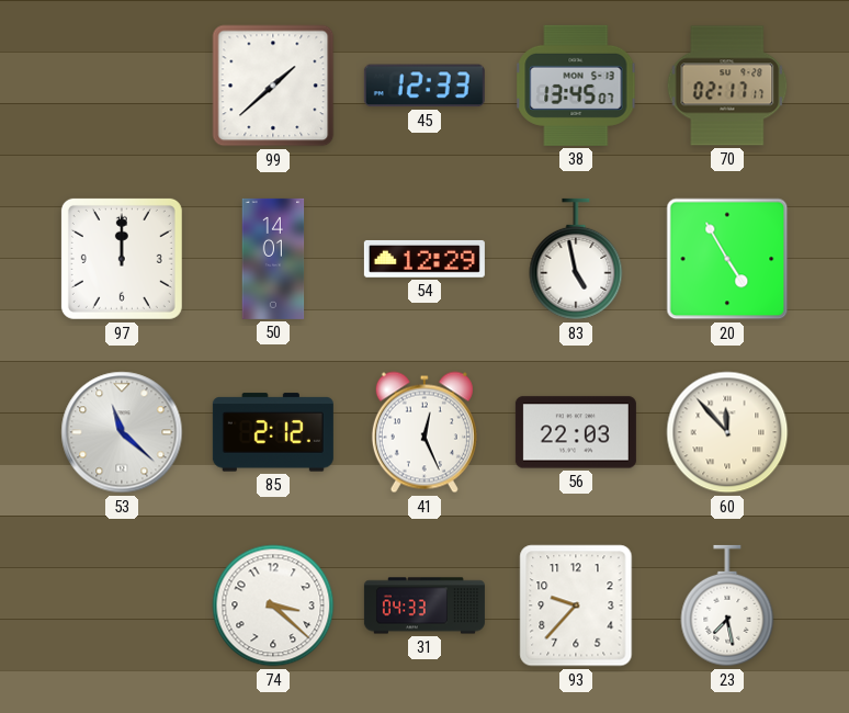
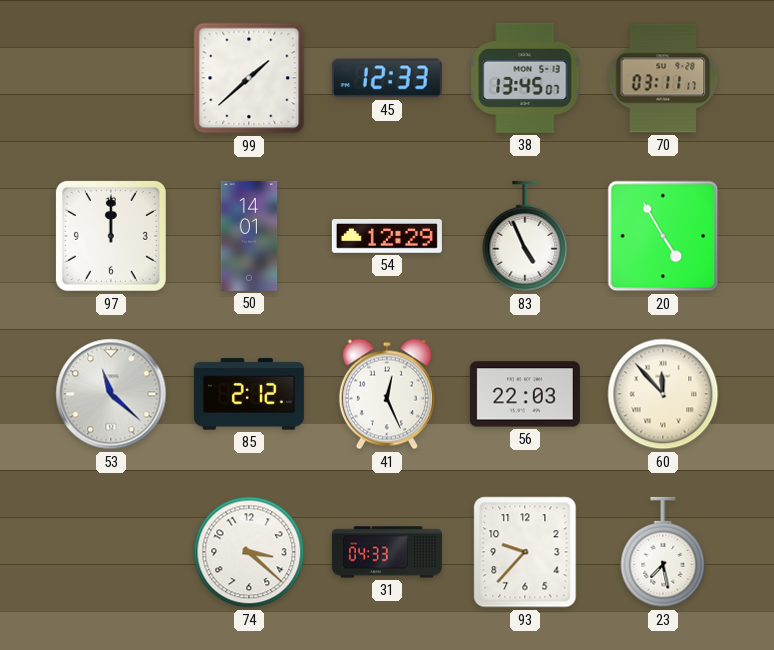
70: 02:17 -> 03:11 (663, 78)
83: 4:58 -> 4:56 (525, 236)
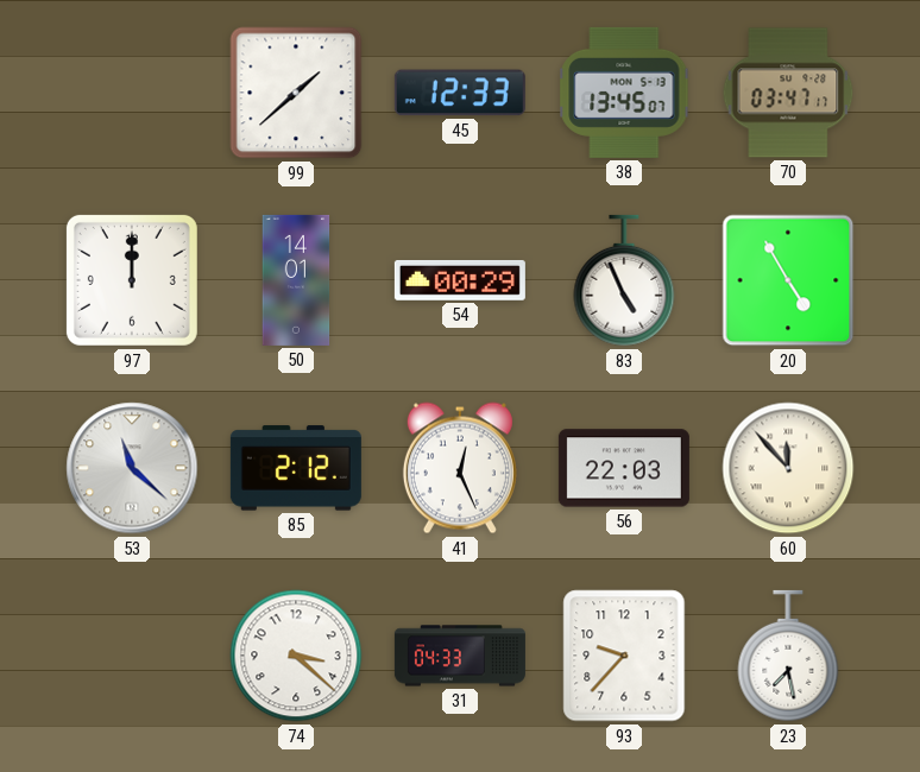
70: 03:11 -> 03:47 (788, 93)
54: 12:29 -> 00:29 (460, 280)
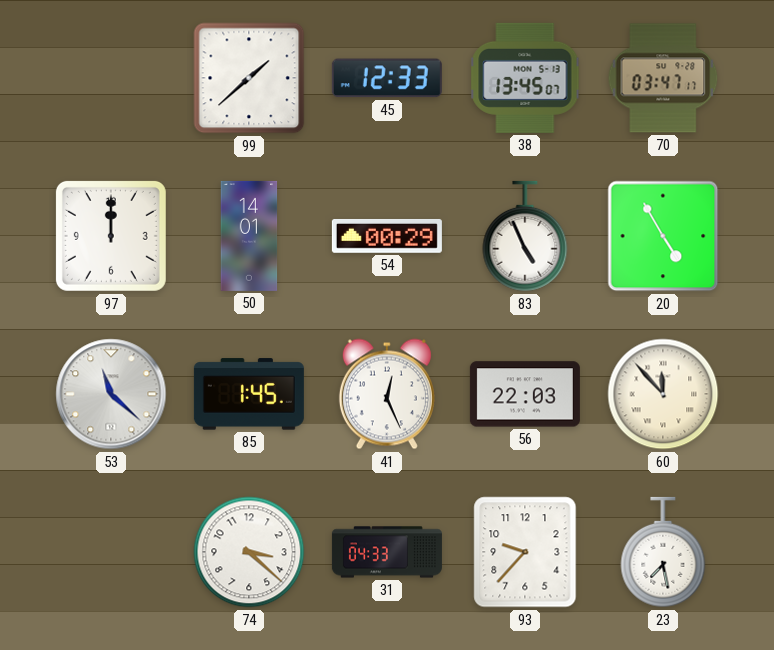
85: 2:12 -> 1:45 (249, 394)
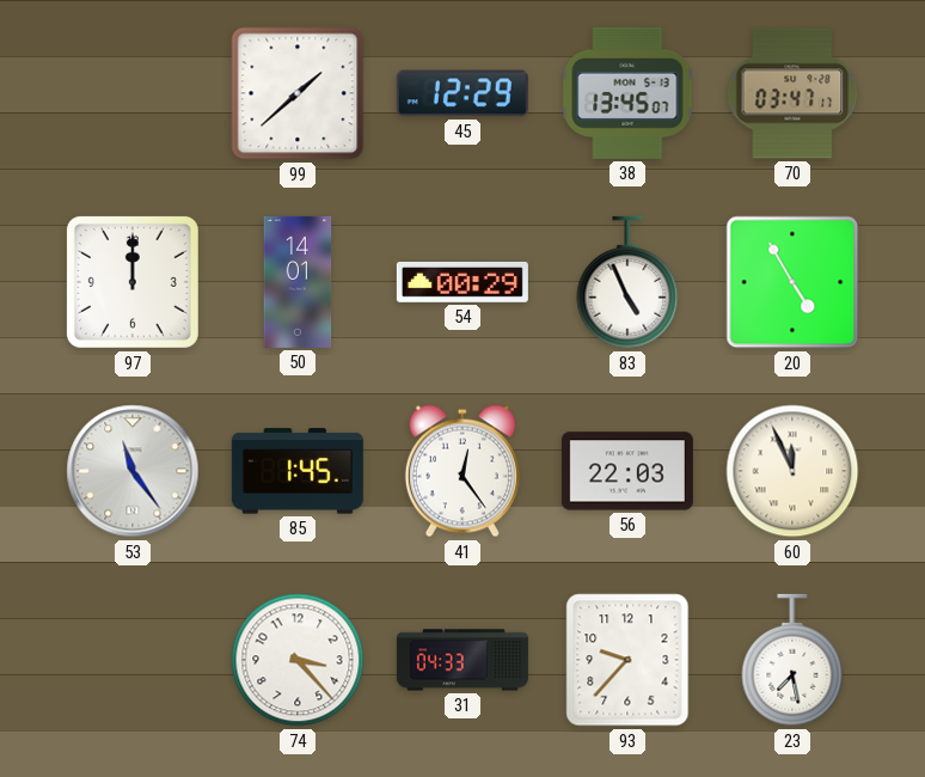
45: 12:33 -> 12:29 (462, 93)
53: 11:22 -> 11:24 (133, 471)
41: 12:26 -> 12:24 (462, 471)
60: 11:53 -> 11:56 (792, 471)
74: 3:22 -> 3:23 (298, 660)
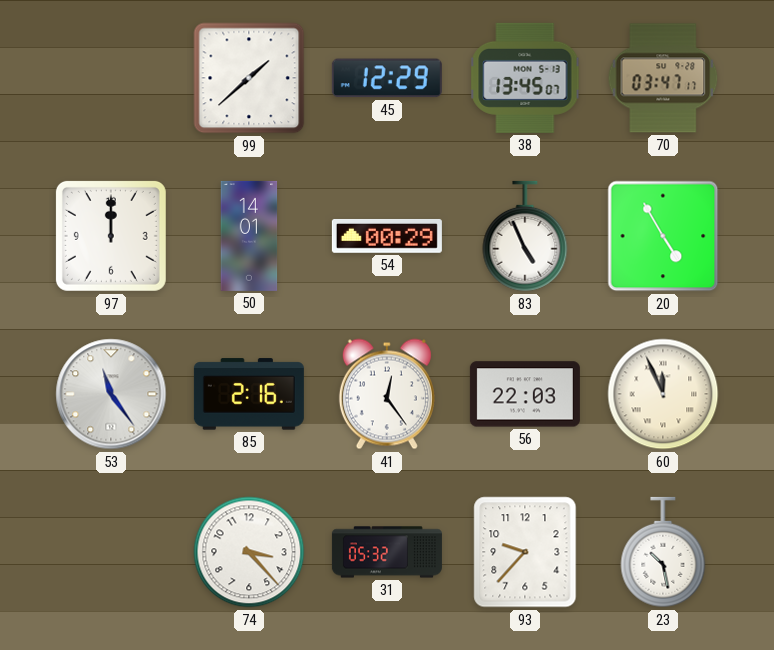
85: 1:45 -> 2:16 (249, 394)
31: 04:33 -> 05:32 (387, 552)
23: 7:28 -> 10:28 (663, 552)
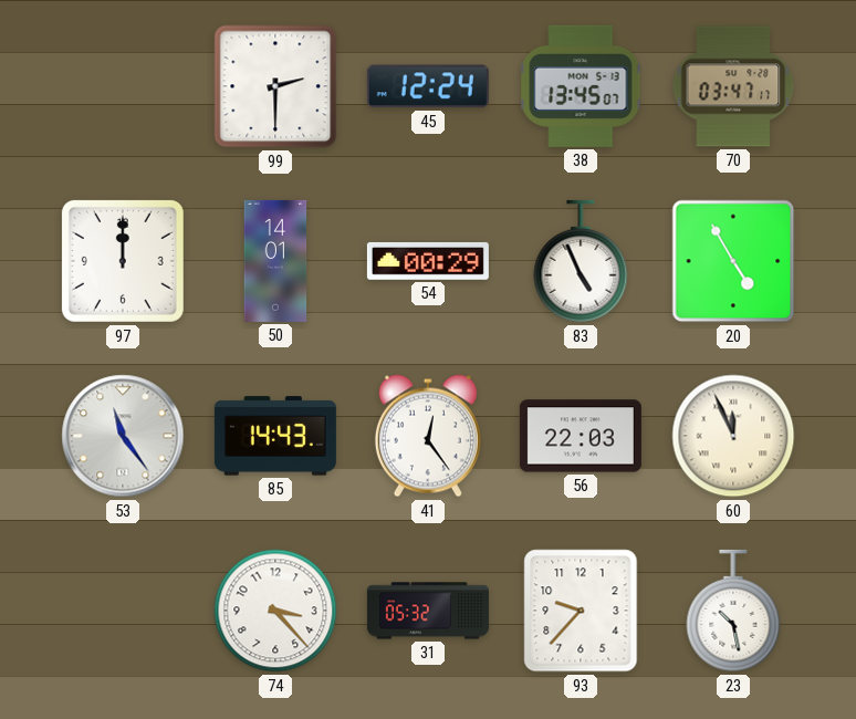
99: 1:38 -> 2:30 (275, 86)
45: 12:29 -> 12:24 (428, 86)
85: 2:16 -> 14:43 (275, 436)
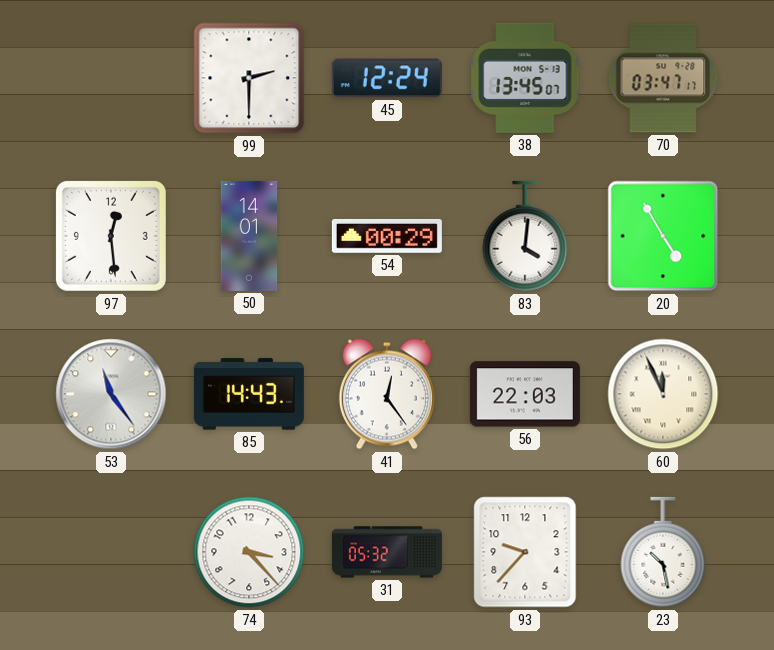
97: 12:00 -> 12:29 (111, 236)
83: 4:56 -> 4:01 (525, 236)
